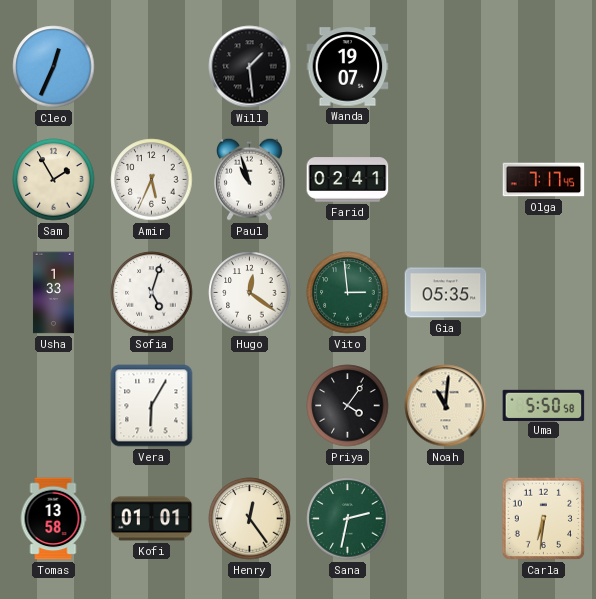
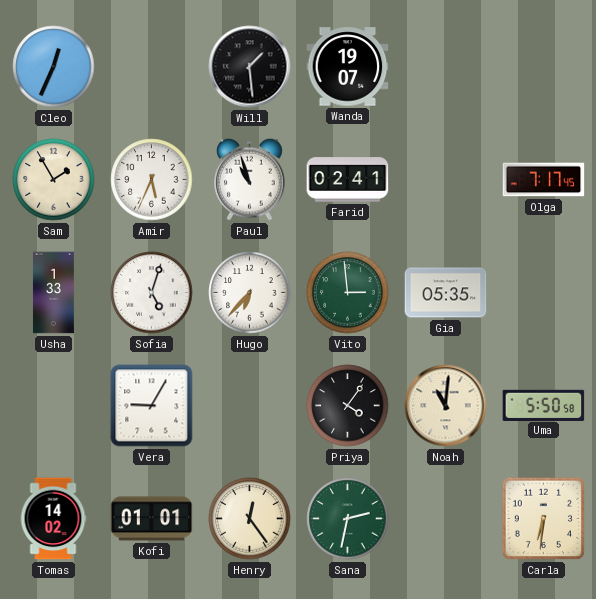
Hugo: 12:21 -> 6:37 (250, 293)
Vera: 6:05 -> 9:05 (152, 406)
Tomas: 13:58 -> 14:02 (53, 519)
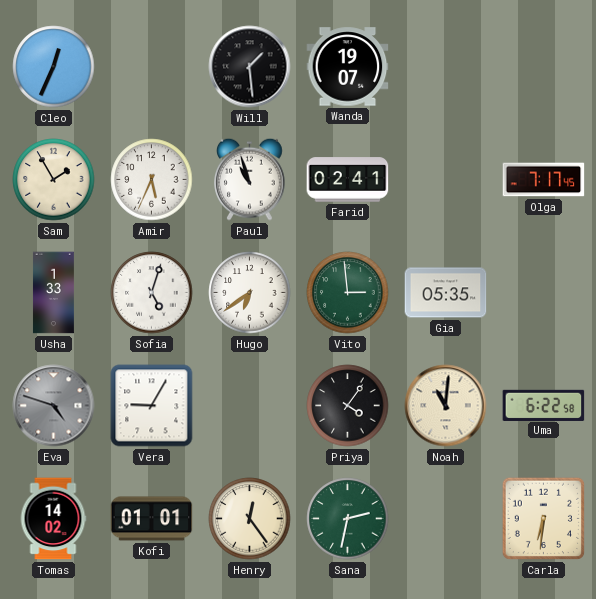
Hugo: 6:37 -> 6:39 (250, 293)
Eva: none -> 4:48 (54, 406)
Uma: 5:50 -> 6:22 (544, 405)
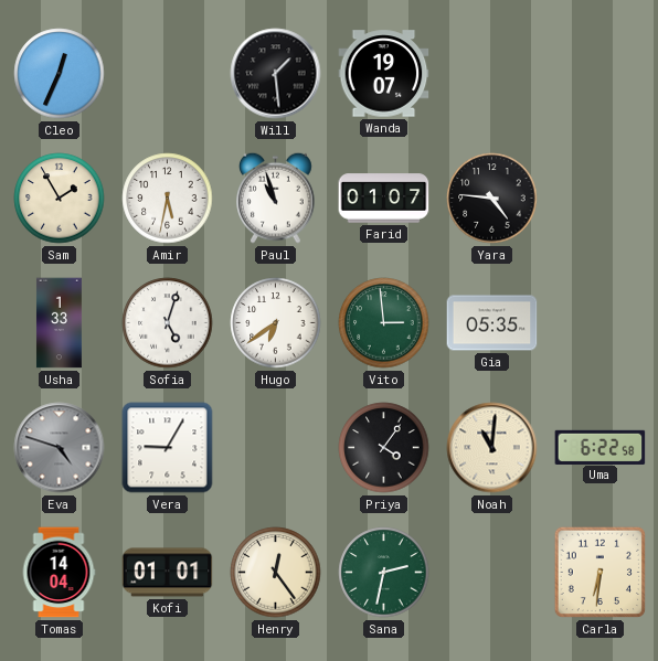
Amir: 5:34 -> 5:32 (168, 199)
Farid: 02:41 -> 01:07 (384, 199)
Yara: none -> 4:46 (492, 199)
Olga: 7:17 -> none (544, 180)
Tomas: 14:02 -> 14:04 (59, 573)
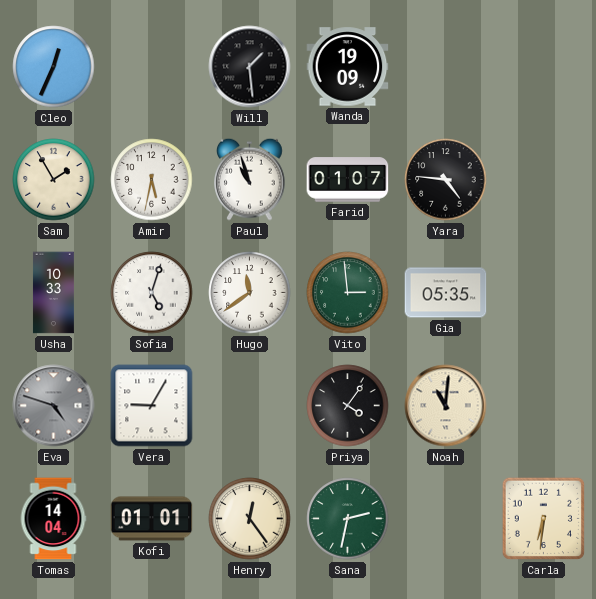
Wanda: 19:07 -> 19:09 (348, 67)
Usha: 1:33 -> 10:33 (53, 293)
Hugo: 6:39 -> 11:39 (250, 293)
Uma: 6:22 -> none (601, 447)
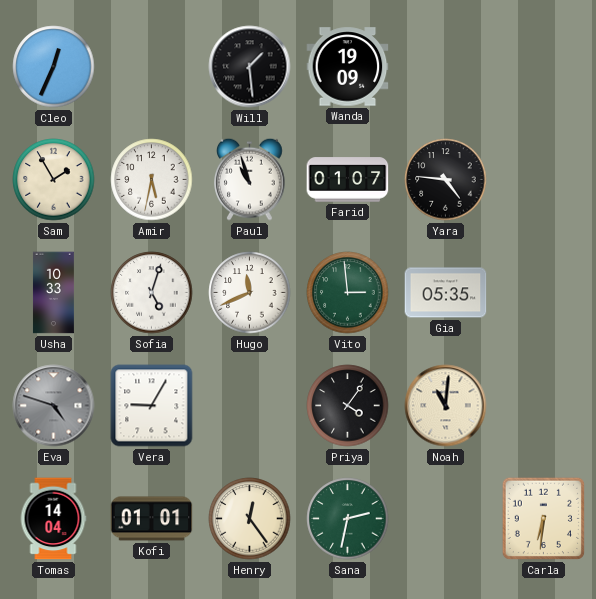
Hugo: 11:39 -> 11:41 (250, 293)
